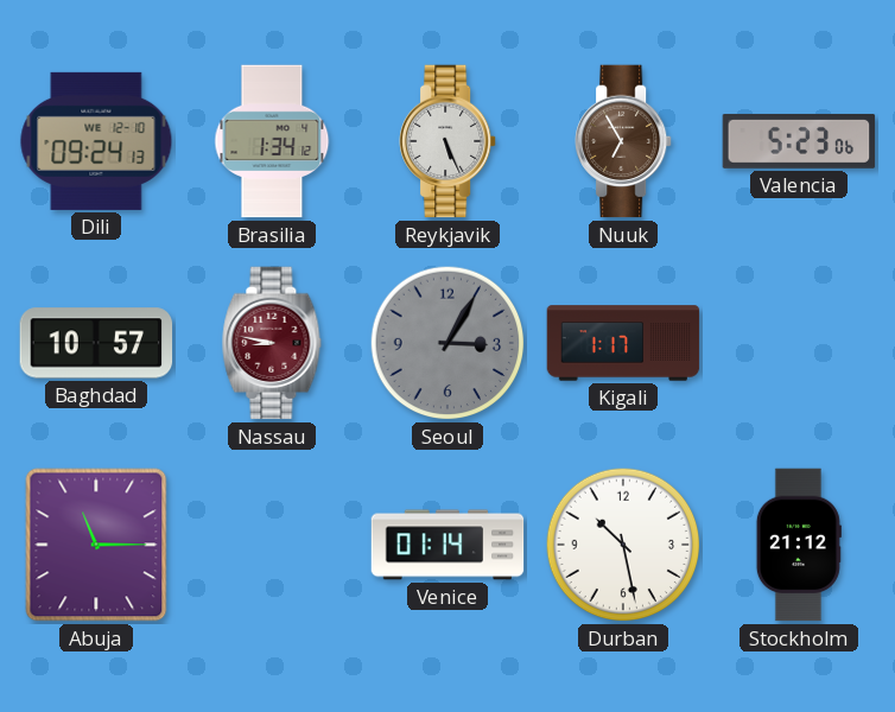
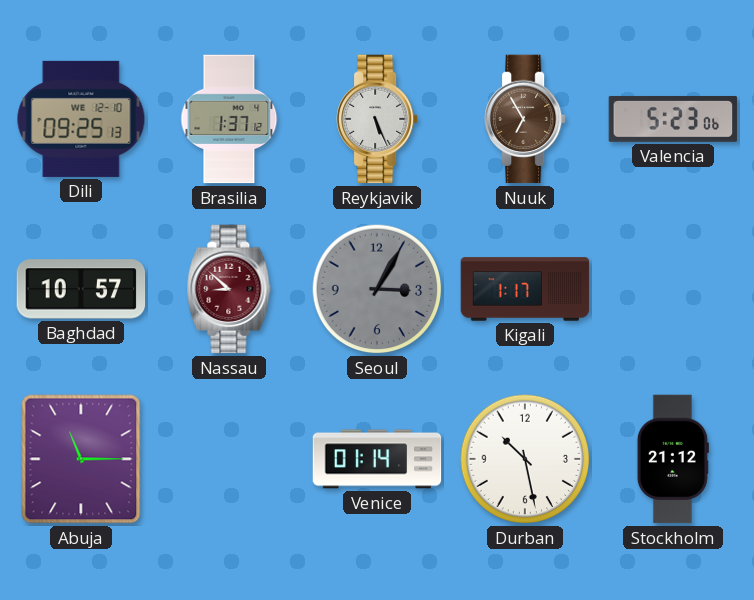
Dili: 09:24 -> 09:25 (81, 119)
Brasilia: 1:34 -> 1:37 (229, 119)
Nassau: 8:47 -> 8:52 (229, 289)
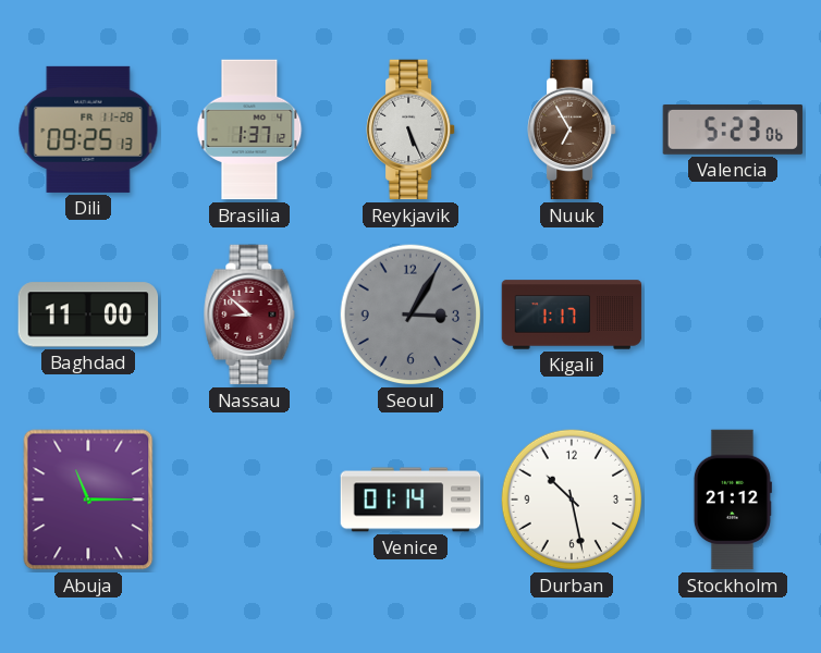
Dili date: WE 12-10 -> FR 11-28 (88, 130)
Baghdad: 10:57 -> 11:00 (88, 315)
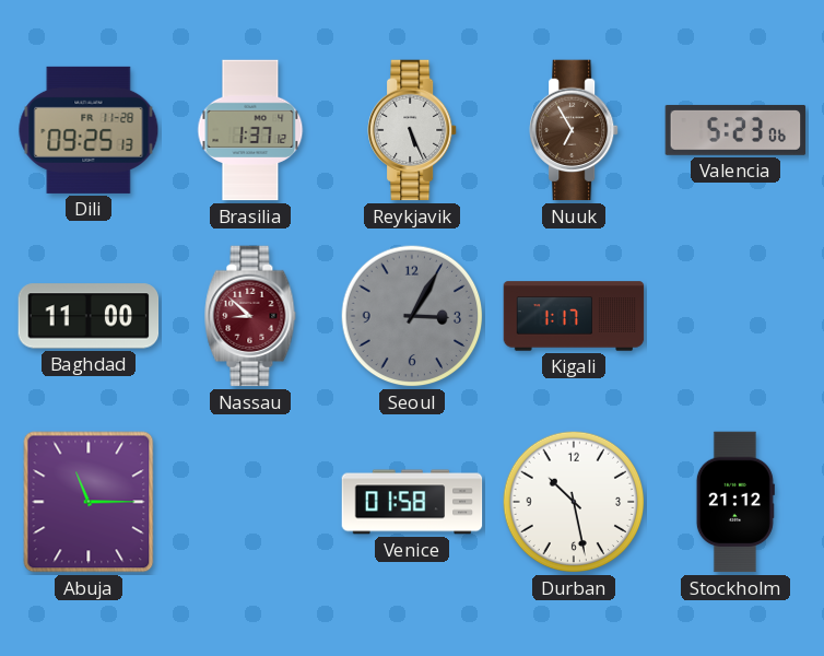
Venice: 01:14 -> 01:58 (412, 502)
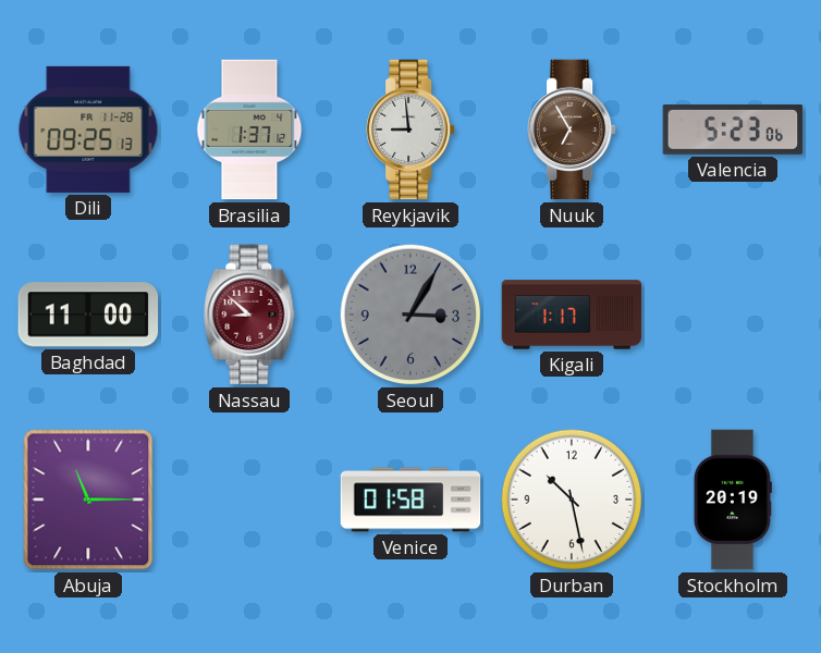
Reykjavik: 5:26 -> 8:59 (412, 130)
Stockholm: 21:12 -> 20:19 (733, 500)
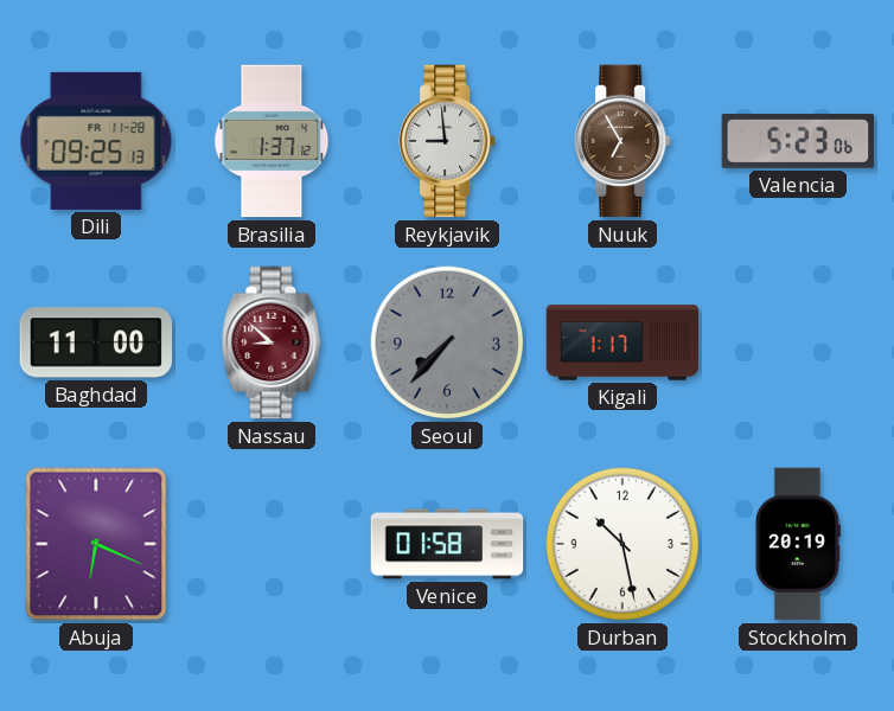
Seoul: 3:05 -> 7:37 (447, 342)
Abuja: 11:15 -> 6:19 (96, 544)
